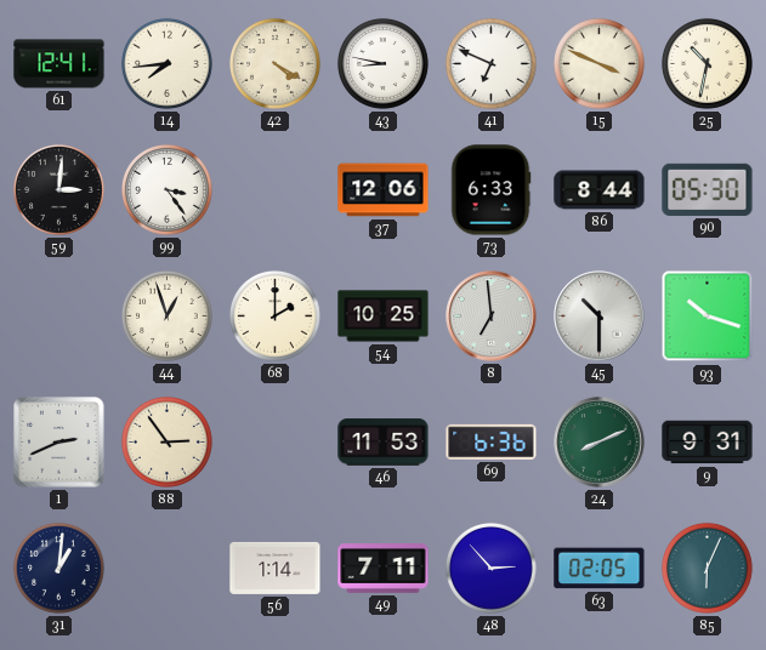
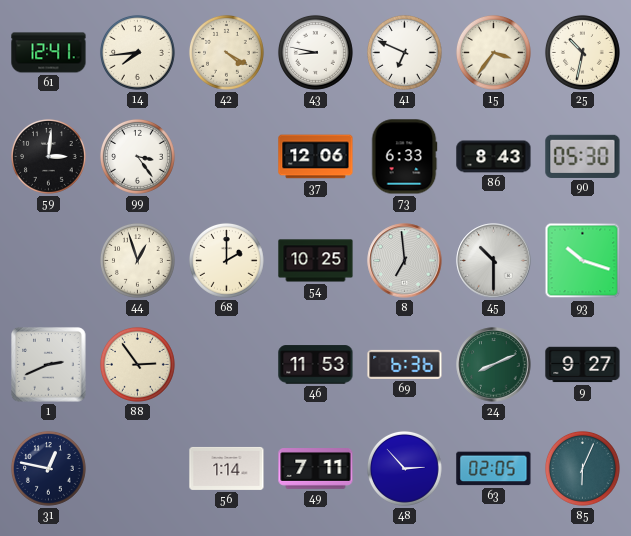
15: 3:49 -> 3:36 (494, 53)
86: 8:44 -> 8:43 (494, 157)
9: 9:31 -> 9:27 (583, 365)
31: 1:01 -> 12:47 (49, 469)
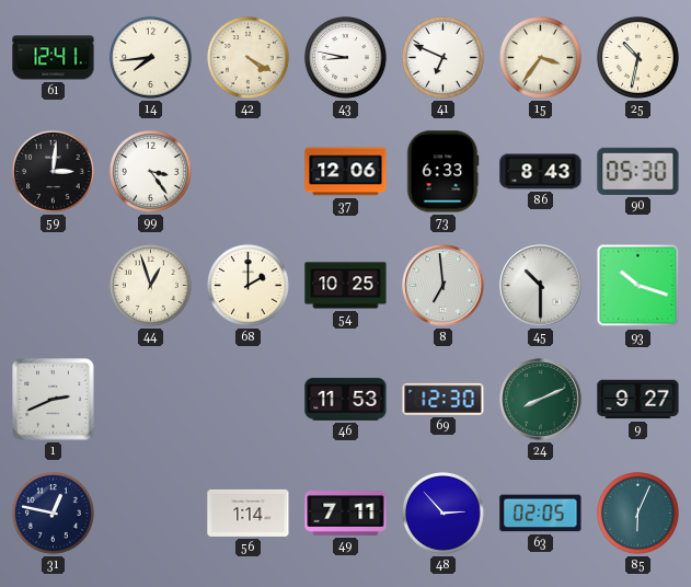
88: 2:54 -> none (138, 365)
69: 6:36 -> 12:30 (444, 399)
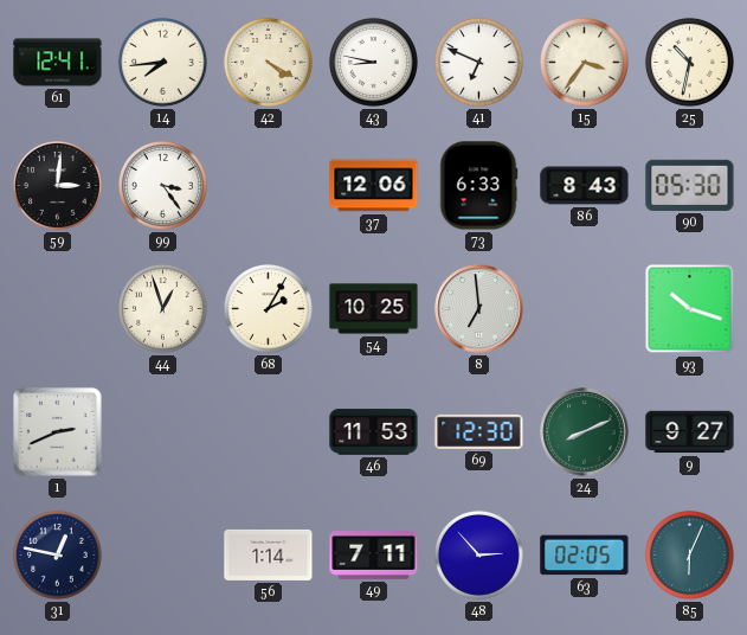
68: 2:00 -> 2:05 (269, 309)
45: 10:30 -> none (541, 286)
